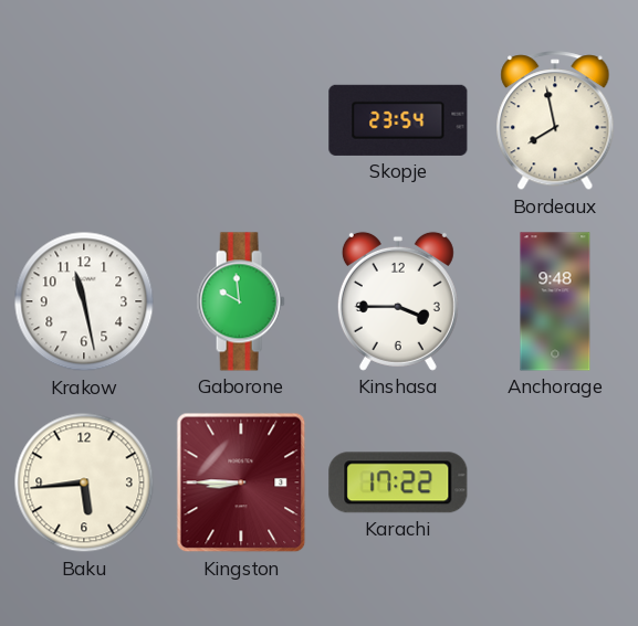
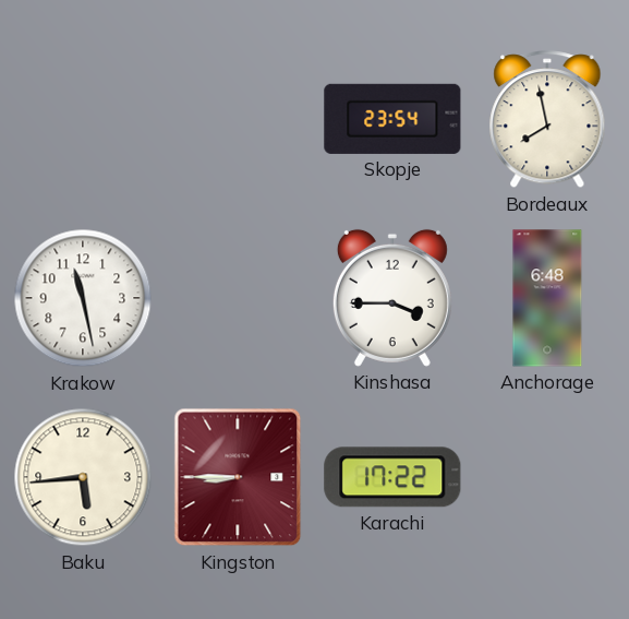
Gaborone: 9:59 -> none (241, 301)
Anchorage: 9:48 -> 6:48 (547, 298)
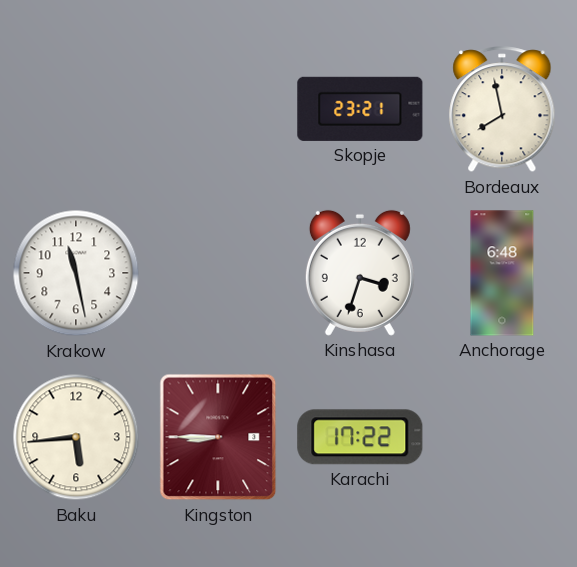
Skopje: 23:54 -> 23:21 (360, 109)
Kinshasa: 3:45 -> 3:33 (360, 273)
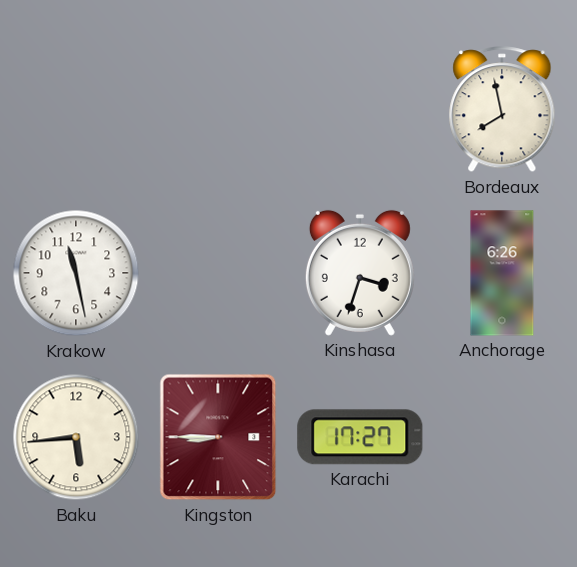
Skopje: 23:21 -> none (360, 109)
Anchorage: 6:48 -> 6:26 (502, 273)
Karachi: 17:22 -> 17:27 (360, 437)
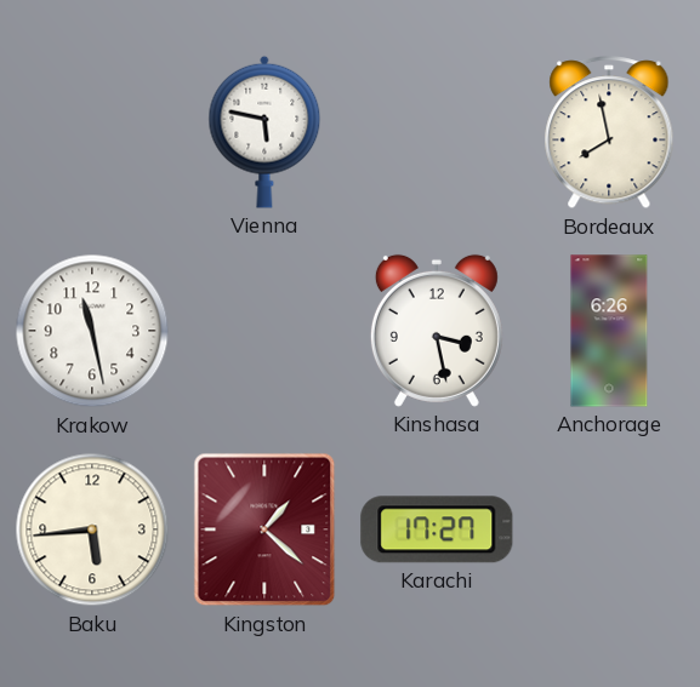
Vienna: none -> 5:47 (264, 132)
Kinshasa: 3:33 -> 3:28 (437, 331)
Kingston: 8:45 -> 1:22 (264, 529)
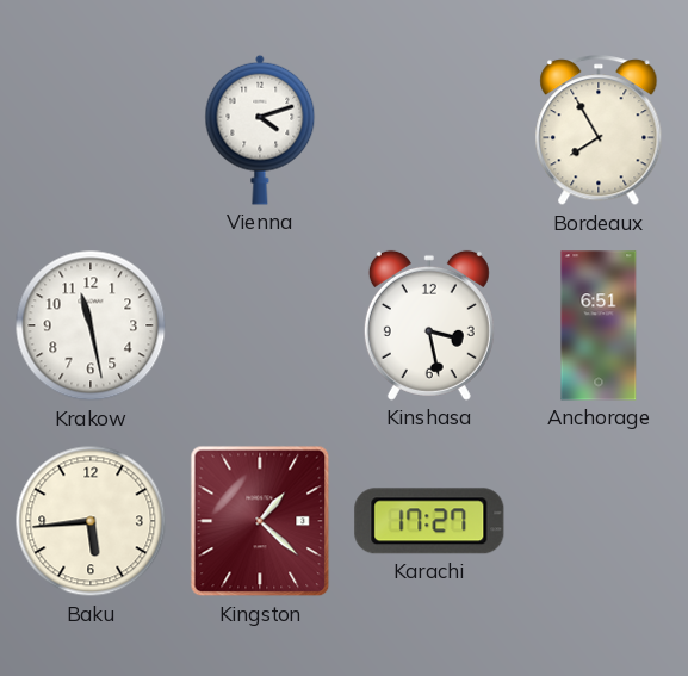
Vienna: 5:47 -> 4:12 (260, 130)
Bordeaux: 7:58 -> 7:55 (599, 131)
Anchorage: 6:26 -> 6:51 (599, 325)
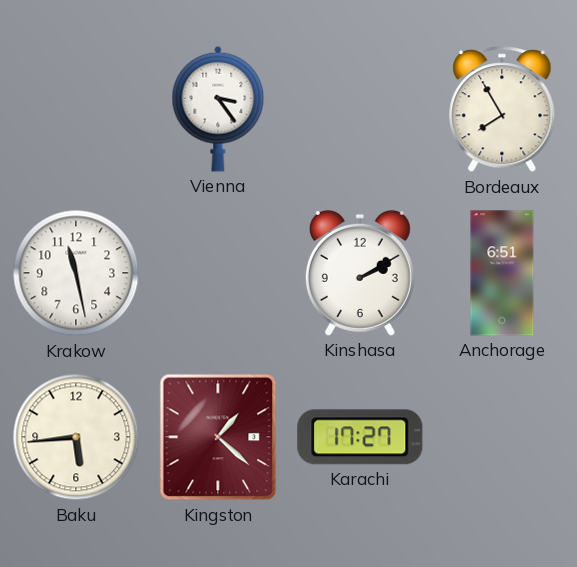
Vienna: 4:12 -> 3:24 (218, 109)
Kinshasa: 3:28 -> 2:10 (360, 273)
